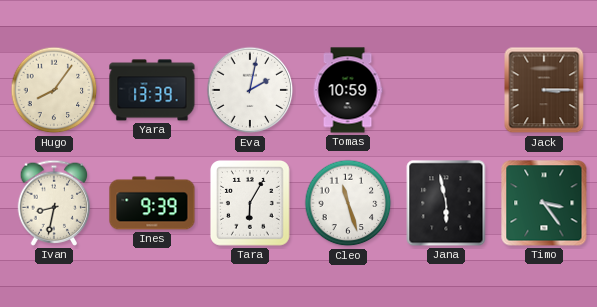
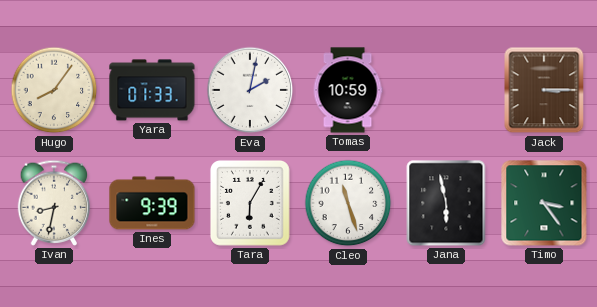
Yara: 13:39 -> 01:33 (152, 90)
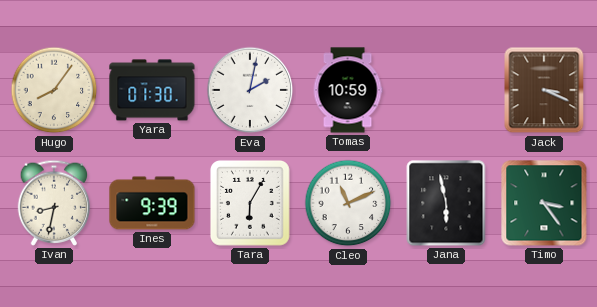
Yara: 01:33 -> 01:30 (152, 90)
Jack: 3:15 -> 3:19 (544, 90)
Cleo: 11:27 -> 11:11 (348, 203)
